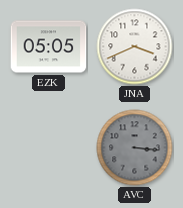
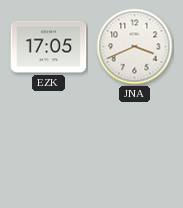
EZK: 05:05 -> 17:05 (49, 47)
AVC: 3:16 -> none (135, 148)
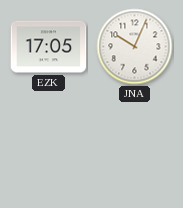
JNA: 3:41 -> 10:04 (135, 47)
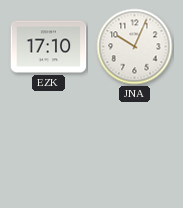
EZK: 17:05 -> 17:10 (49, 47)
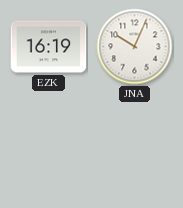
EZK: 17:10 -> 16:19 (49, 47)
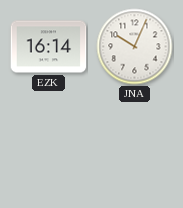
EZK: 16:19 -> 16:14 (49, 47)
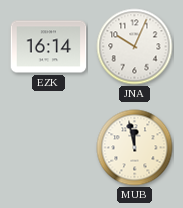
MUB: none -> 11:58 (135, 148)
